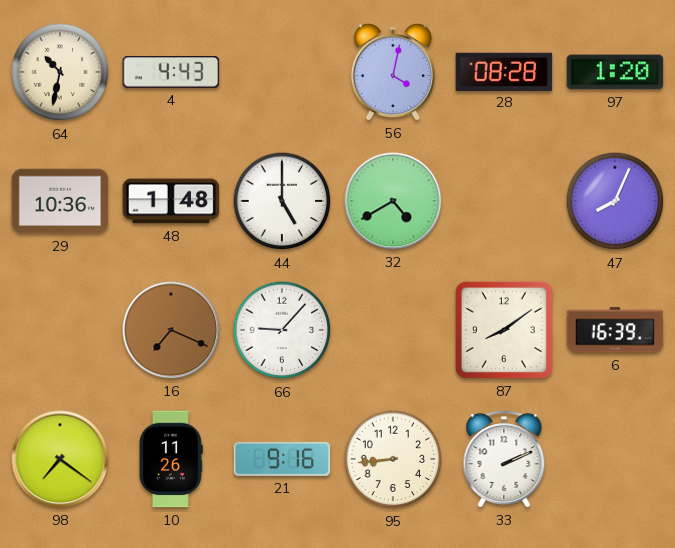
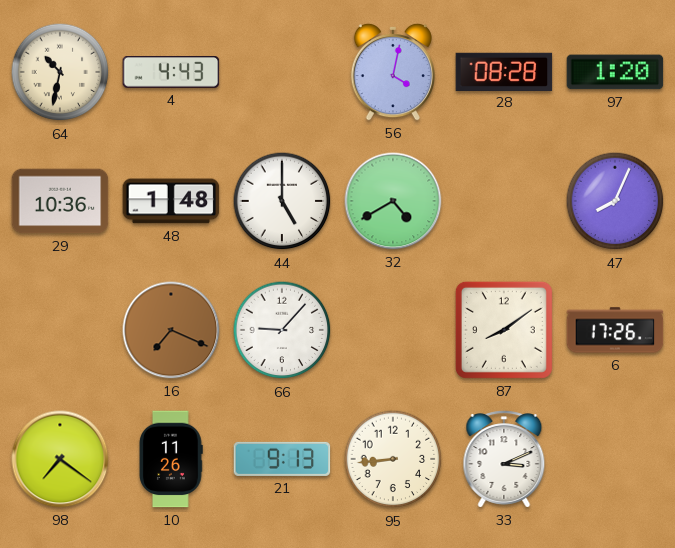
6: 16:39 -> 17:26 (615, 330)
21: 9:16 -> 9:13 (282, 459)
33: 2:11 -> 3:11 (504, 459)
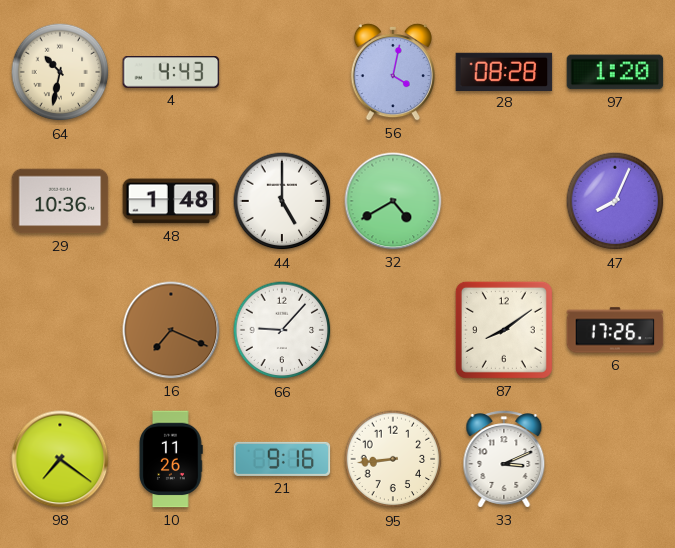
21: 9:13 -> 9:16 (282, 459)
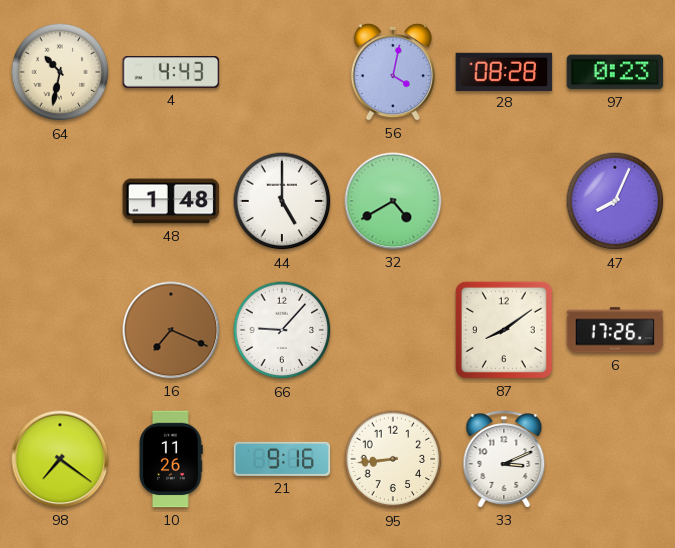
97: 1:20 -> 0:23 (615, 72)
29: 10:36 -> none (60, 201)
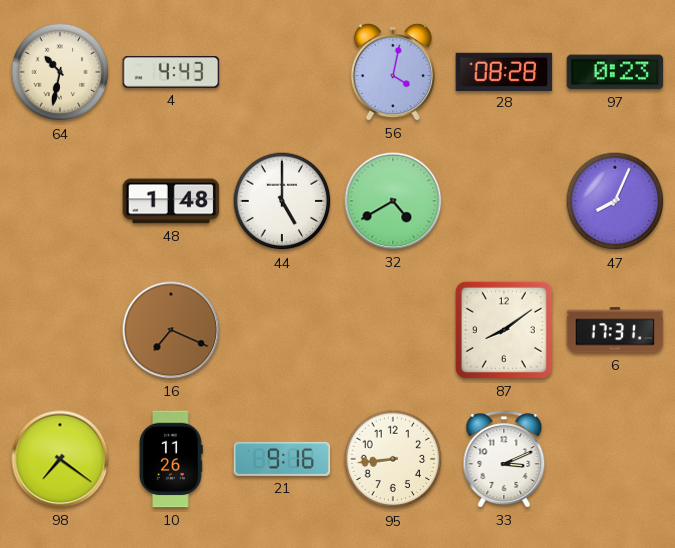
66: 9:07 -> none (282, 330)
6: 17:26 -> 17:31 (615, 330)
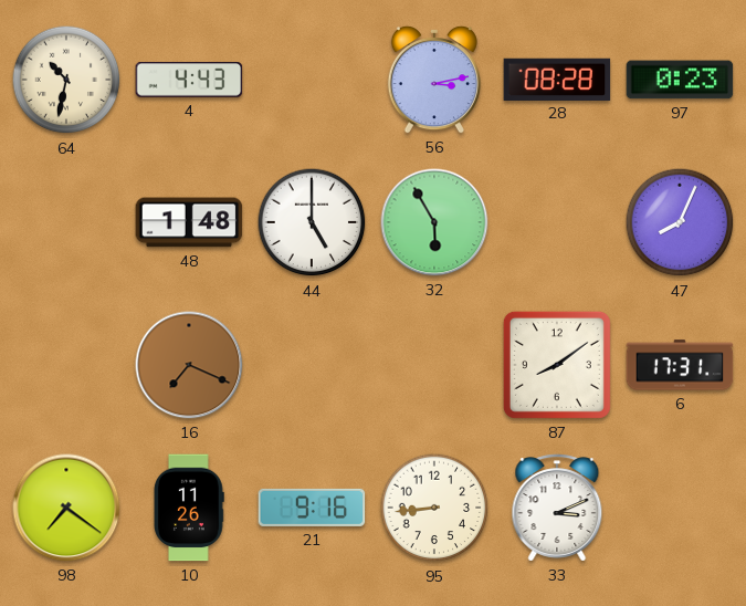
56: 4:02 -> 3:13 (434, 80)
32: 4:40 -> 5:55 (434, 222)
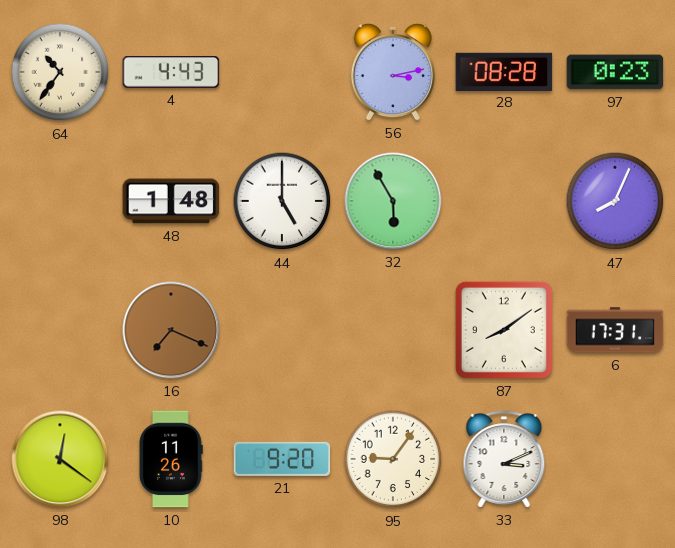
64: 10:32 -> 10:36 (60, 72)
98: 7:21 -> 12:21 (60, 459)
21: 9:16 -> 9:20 (282, 459)
95: 8:44 -> 9:06 (393, 459)
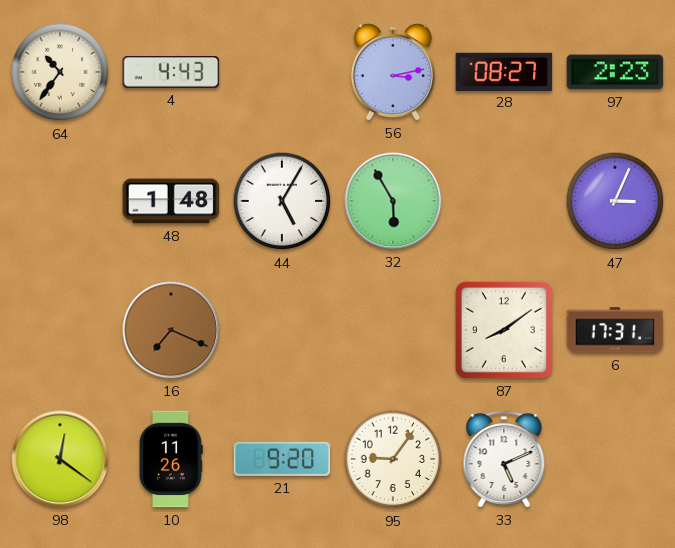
28: 08:28 -> 08:27 (504, 71)
97: 0:23 -> 2:23 (615, 72)
44: 5:00 -> 5:05 (282, 201)
47: 8:04 -> 3:04 (615, 201)
33: 3:11 -> 5:11 (504, 459)
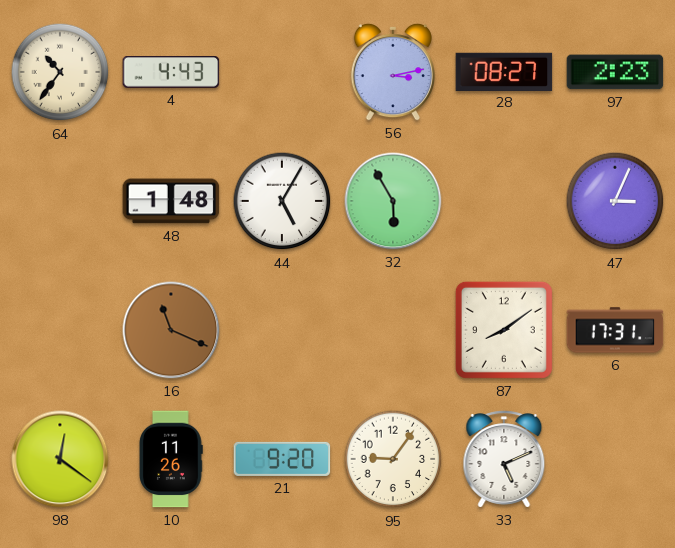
16: 7:19 -> 11:19 (171, 330)
